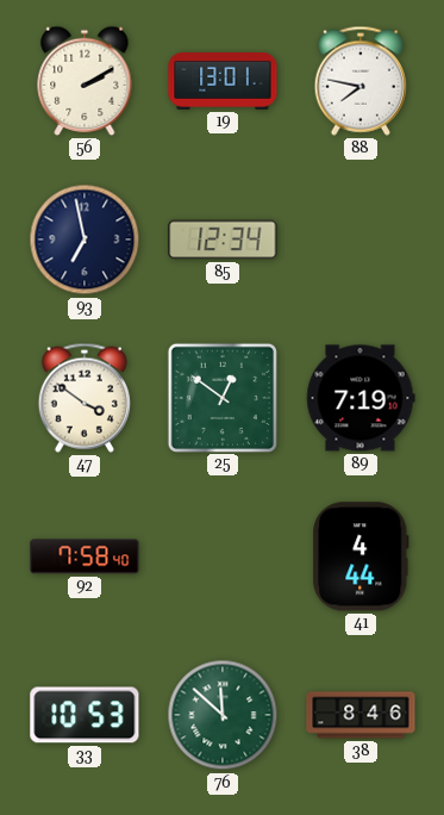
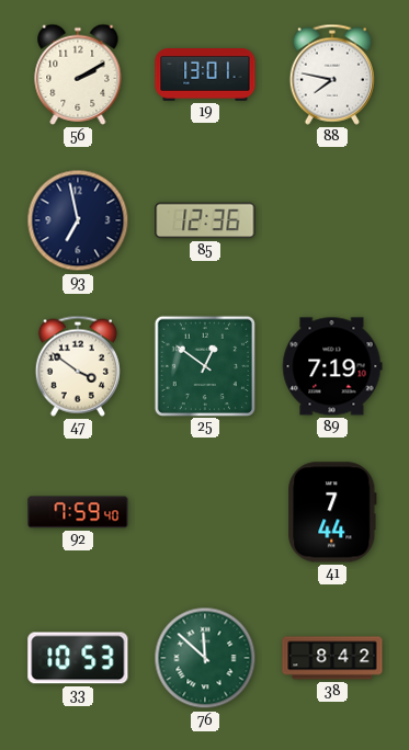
85: 12:34 -> 12:36 (205, 220)
92: 7:58 -> 7:59 (78, 512)
41: 4:44 -> 7:44 (332, 512)
38: 8:46 -> 8:42 (332, 658)
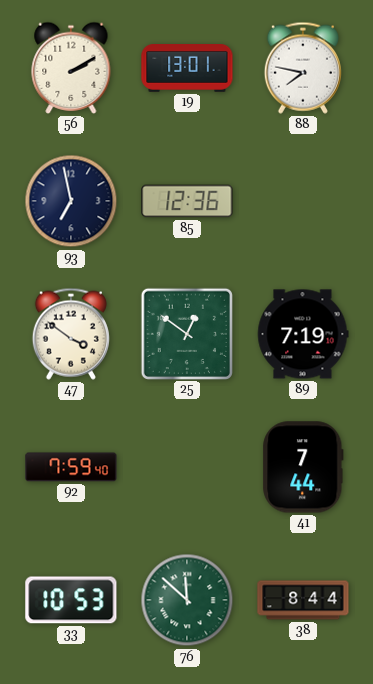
38: 8:42 -> 8:44 (303, 600)
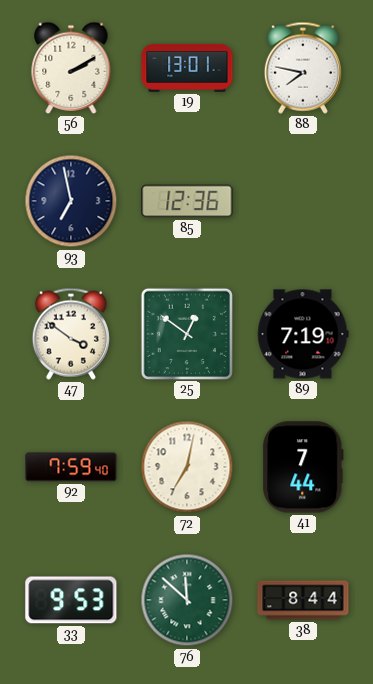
72: none -> 7:02 (187, 467)
33: 10:53 -> 9:53 (71, 600)
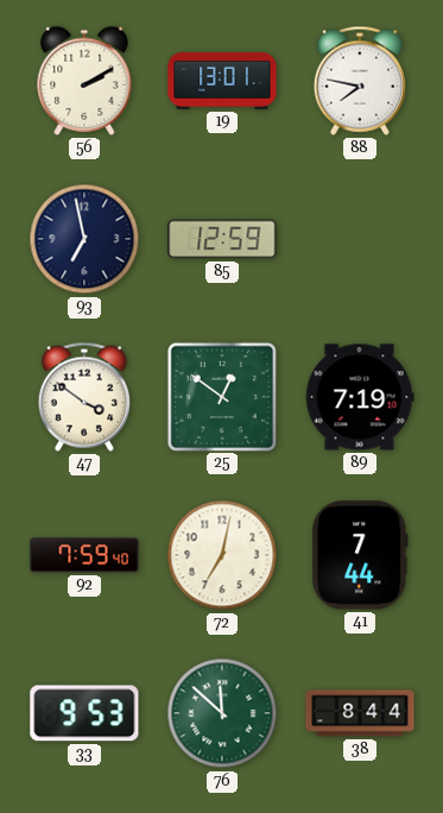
85: 12:36 -> 12:59 (222, 239)
